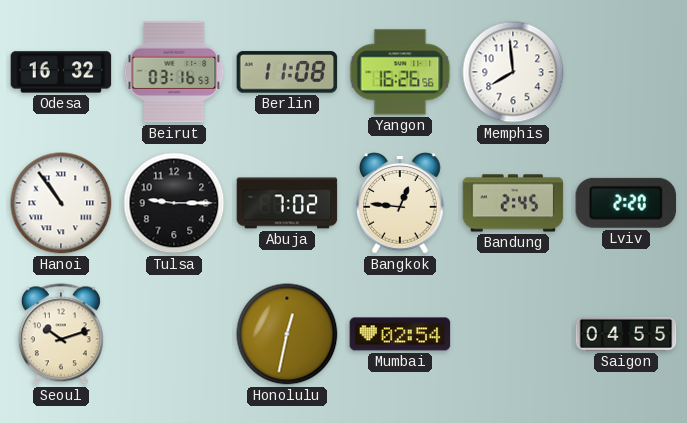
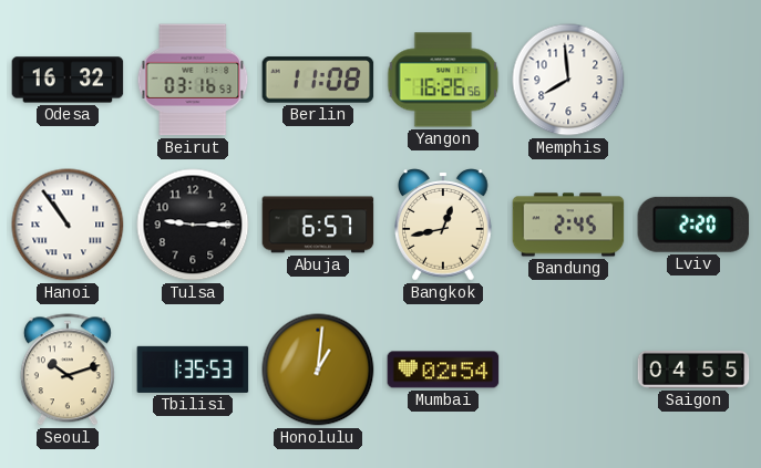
Abuja: 7:02 -> 6:57 (318, 225)
Bangkok: 12:46 -> 12:43 (443, 225)
Tbilisi: none -> 1:35 (193, 370)
Honolulu: 12:32 -> 1:01 (318, 370)
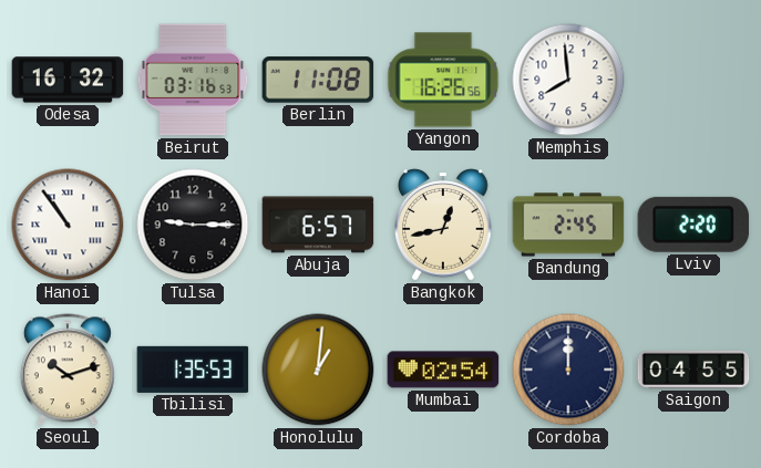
Cordoba: none -> 12:00 (568, 370)
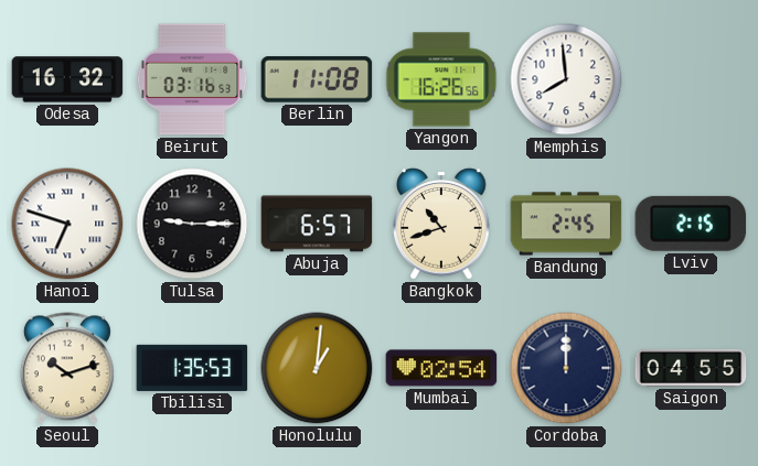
Hanoi: 10:54 -> 6:48 (67, 224)
Bangkok: 12:43 -> 10:42 (441, 224)
Lviv: 2:20 -> 2:15 (691, 224)
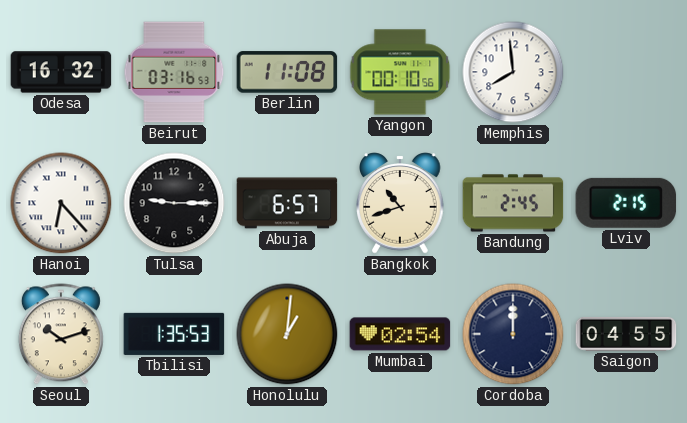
Yangon: 16:26 -> 00:10 (400, 72)
Hanoi: 6:48 -> 6:23 (61, 203)
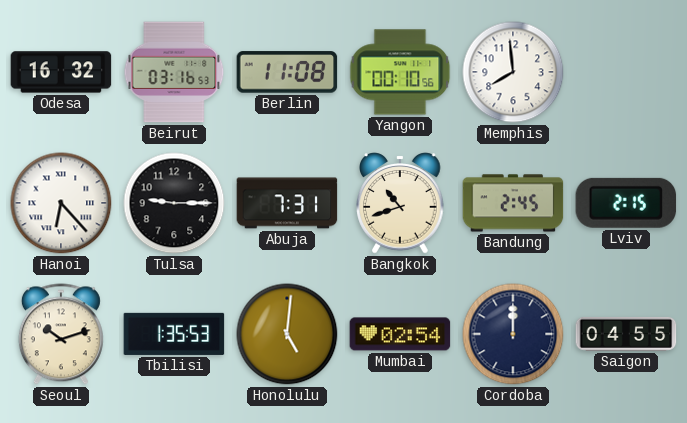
Abuja: 6:57 -> 7:31 (287, 203)
Honolulu: 1:01 -> 5:01 (287, 334)
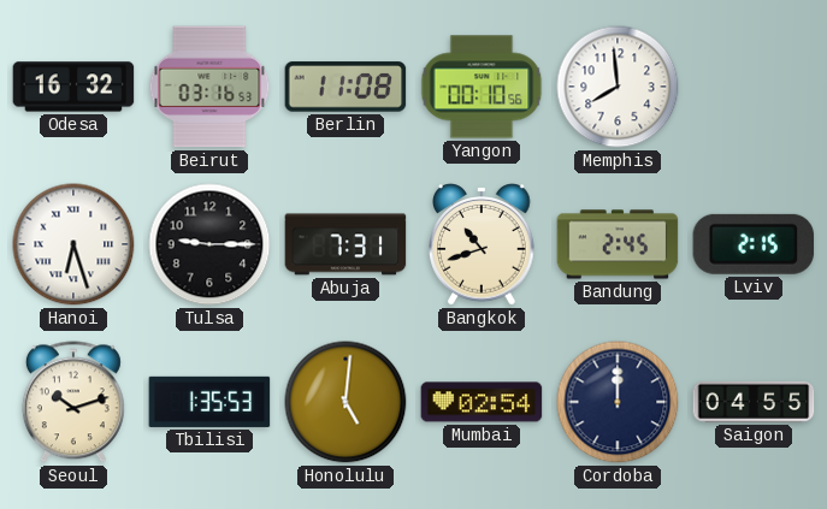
Hanoi: 6:23 -> 6:27 (73, 244)
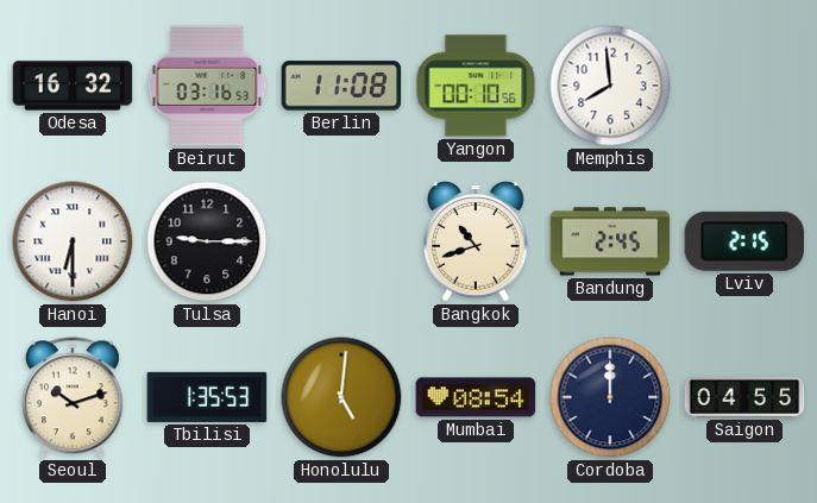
Hanoi: 6:27 -> 6:30 (73, 241)
Abuja: 7:31 -> none (345, 244)
Mumbai: 02:54 -> 08:54 (476, 397)
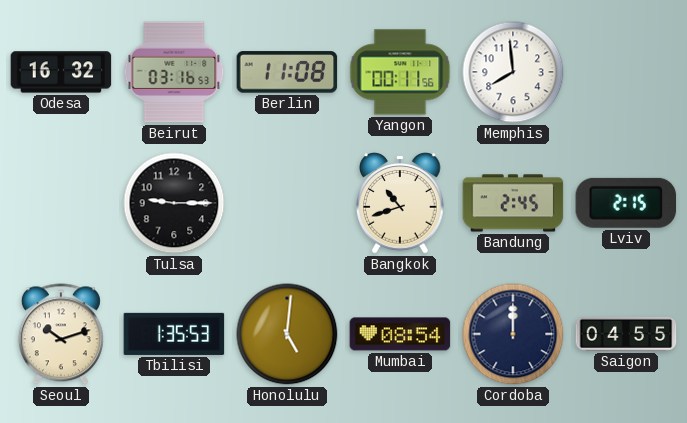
Yangon: 00:10 -> 00:11 (400, 72)
Hanoi: 6:30 -> none (73, 241)
